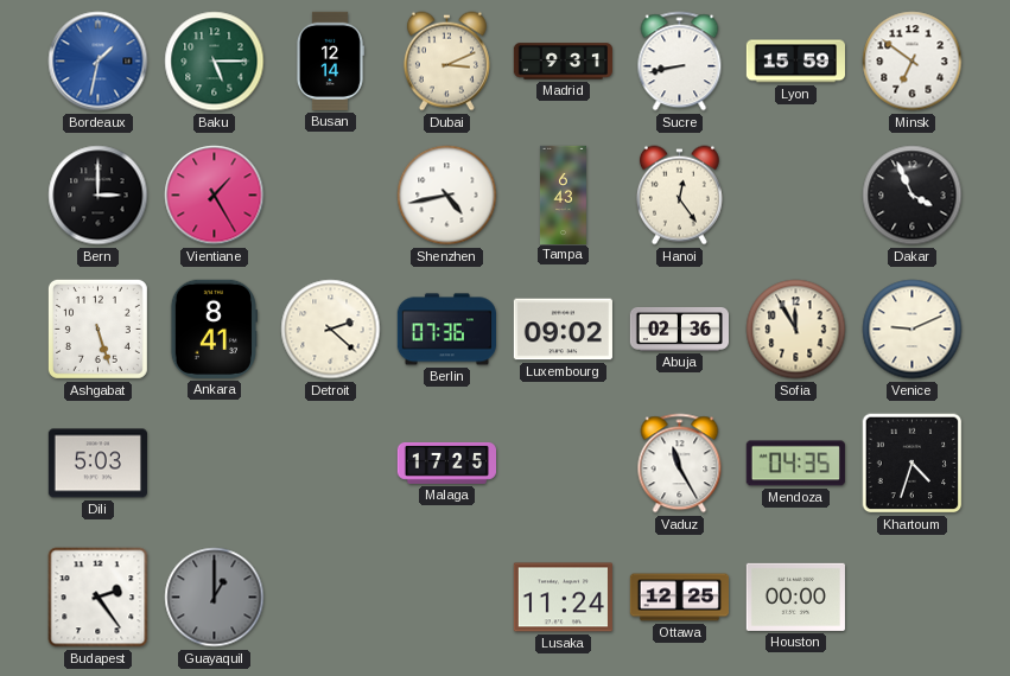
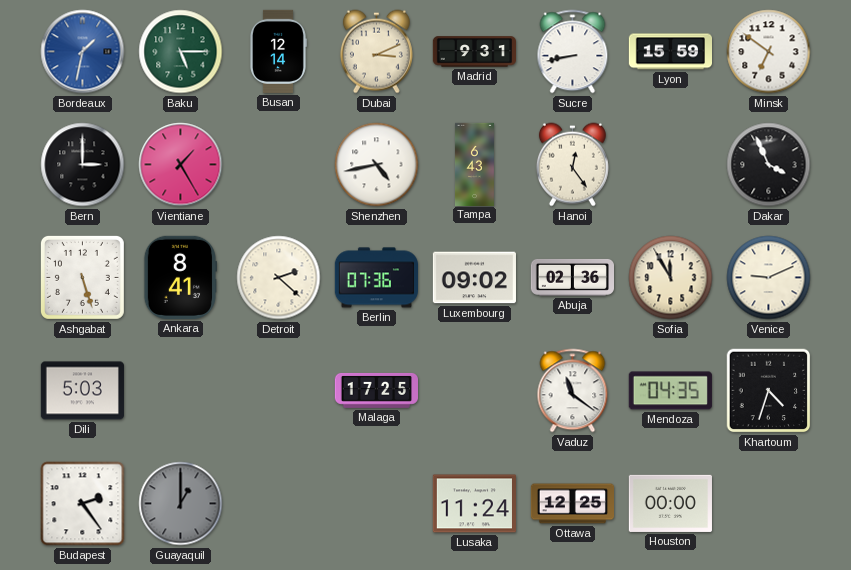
Vaduz: 11:25 -> 11:21 (573, 391)
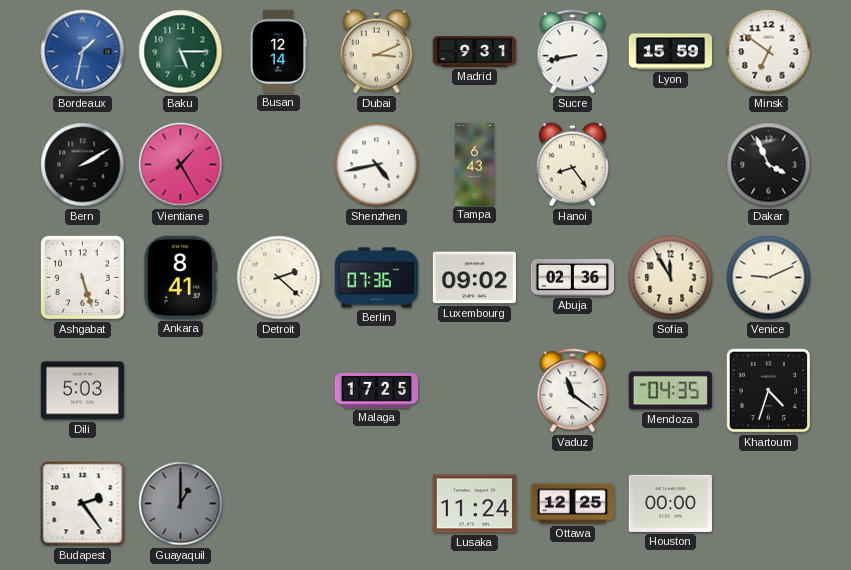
Bern: 3:00 -> 2:10 (83, 165)
Hanoi: 12:24 -> 8:24 (572, 165)
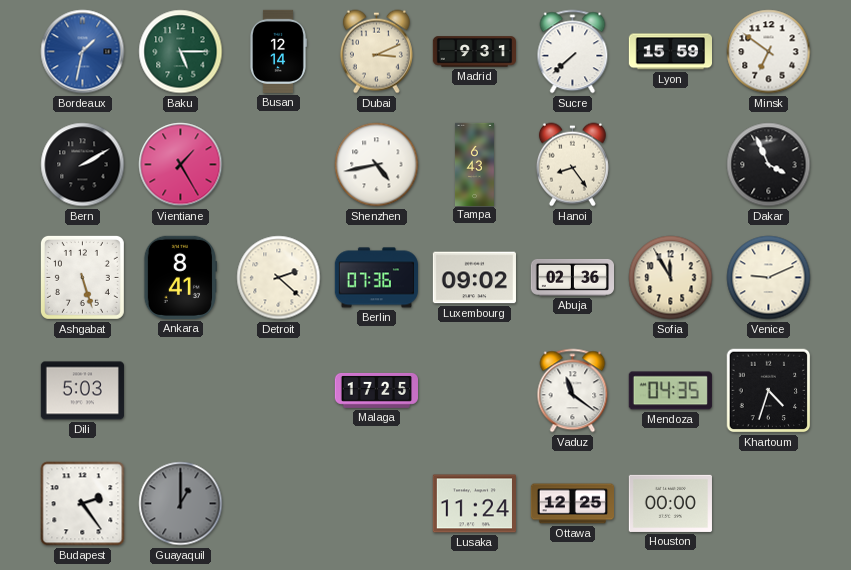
Sucre: 8:43 -> 7:38 (573, 52)
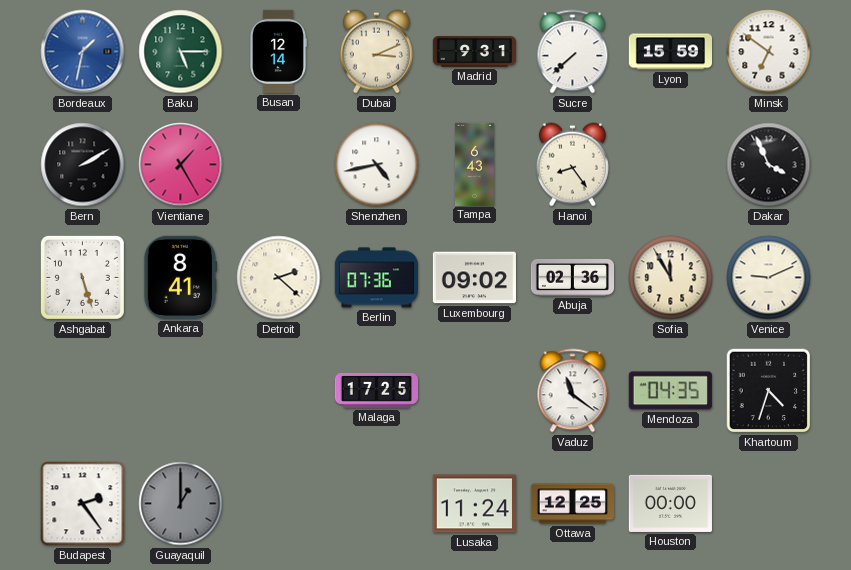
Dili: 5:03 -> none (82, 391)
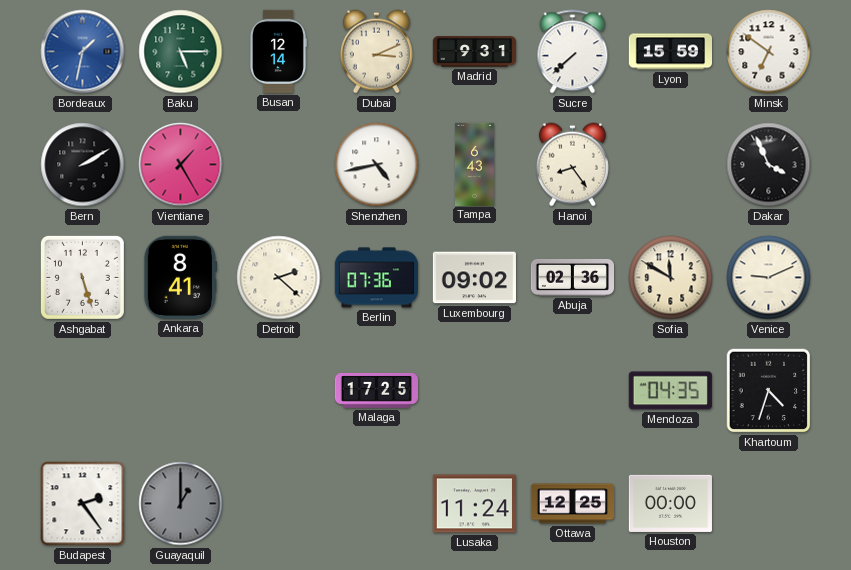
Sofia: 11:55 -> 11:50 (671, 278)
Vaduz: 11:21 -> none (573, 391)
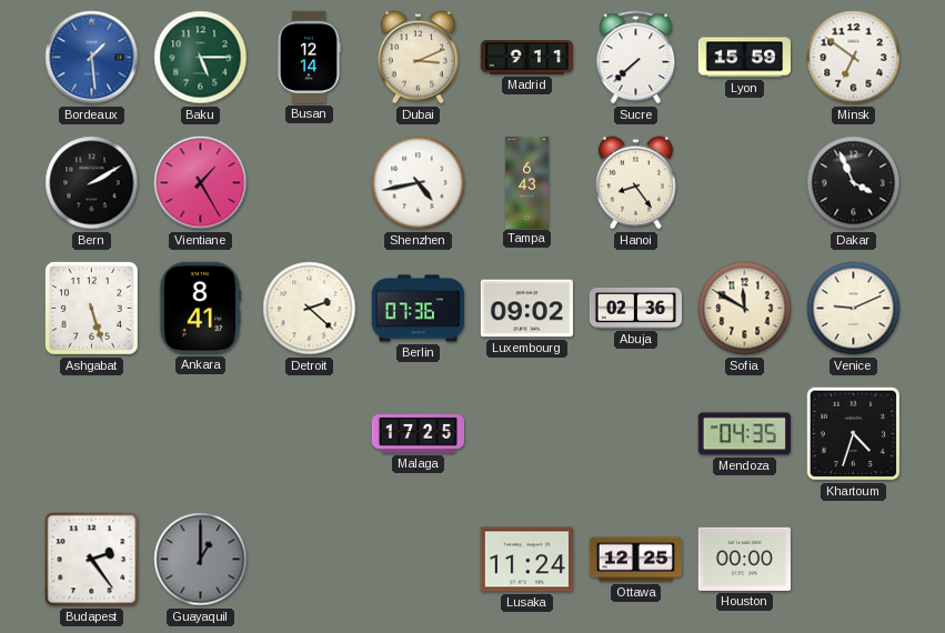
Bordeaux: 1:32 -> 1:29 (92, 58)
Madrid: 9:31 -> 9:11 (526, 58)
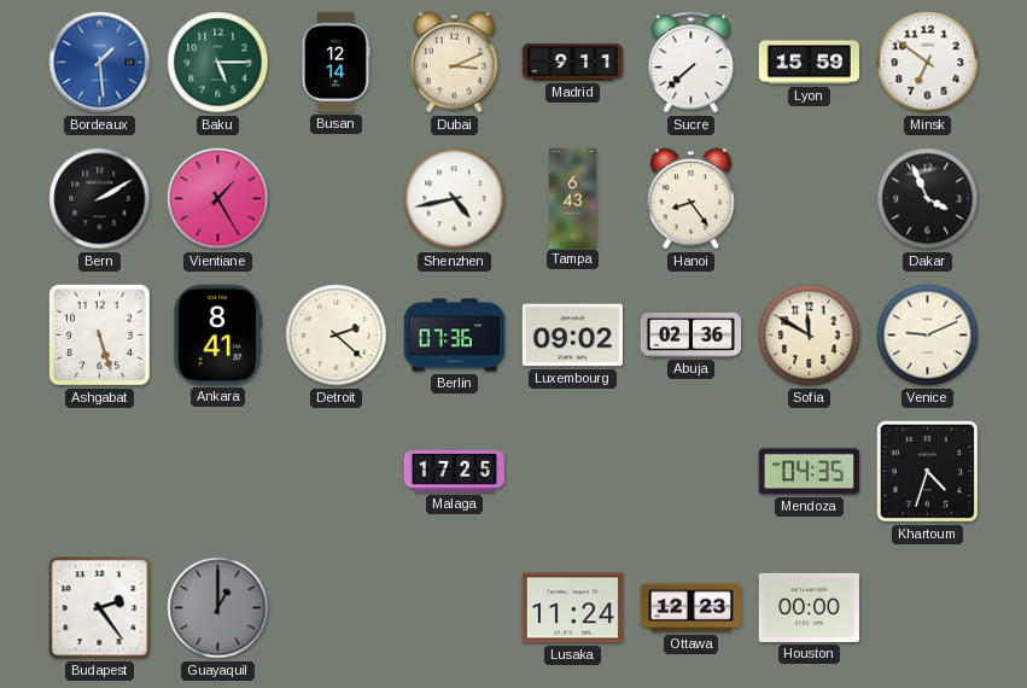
Ottawa: 12:25 -> 12:23 (690, 608)
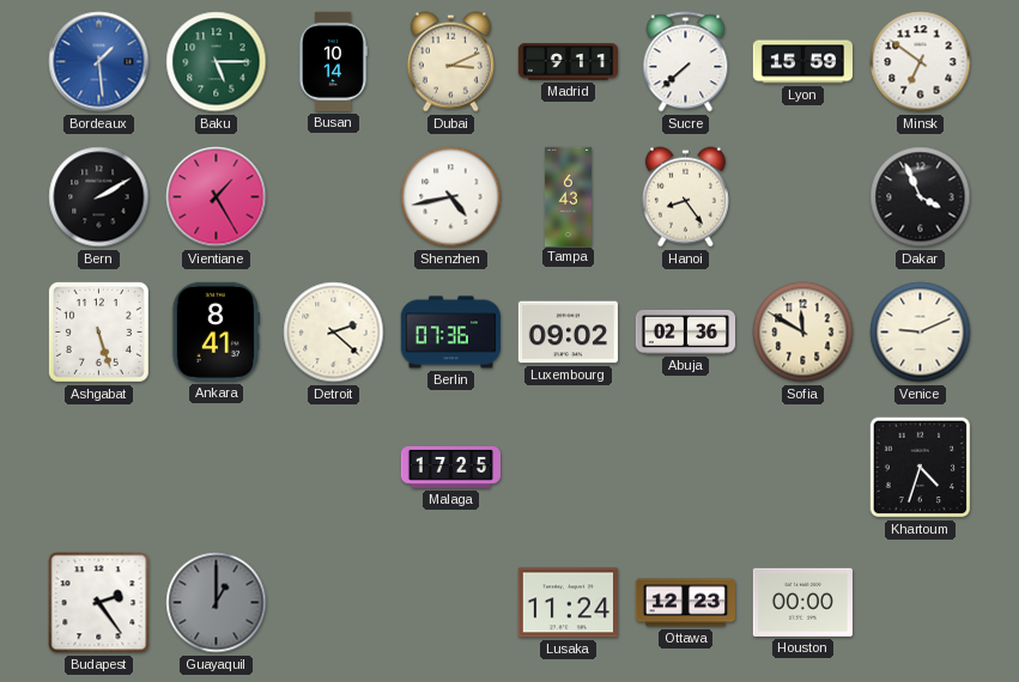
Busan: 12:14 -> 10:14 (333, 61)
Mendoza: 04:35 -> none (809, 472)
